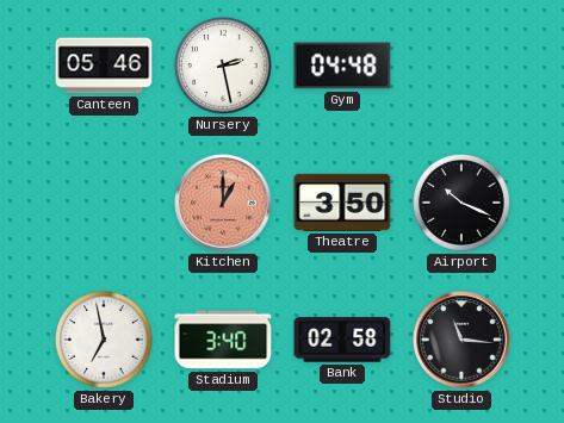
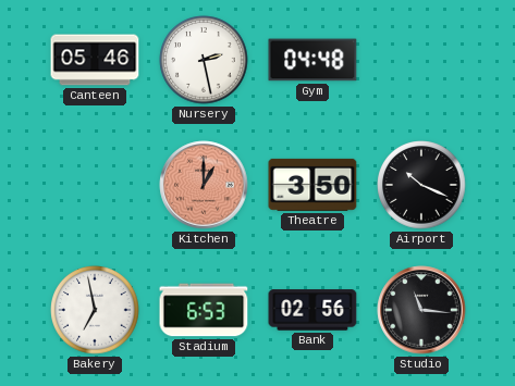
Stadium: 3:40 -> 6:53 (204, 310)
Bank: 02:58 -> 02:56 (312, 310)
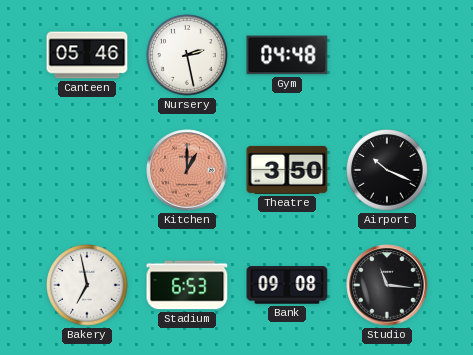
Bank: 02:56 -> 09:08 (287, 285)
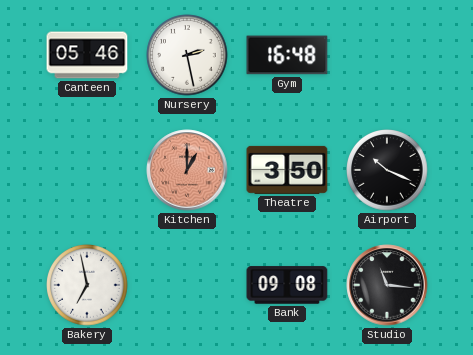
Gym: 04:48 -> 16:48 (287, 55)
Stadium: 6:53 -> none (187, 285)
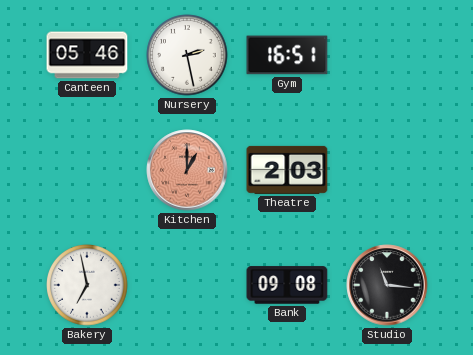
Gym: 16:48 -> 16:51 (287, 55)
Theatre: 3:50 -> 2:03 (287, 170)
Airport: 10:19 -> none (387, 170)
